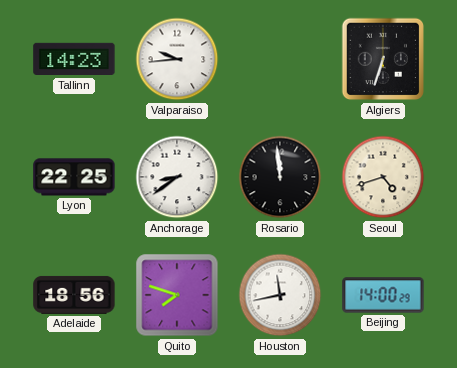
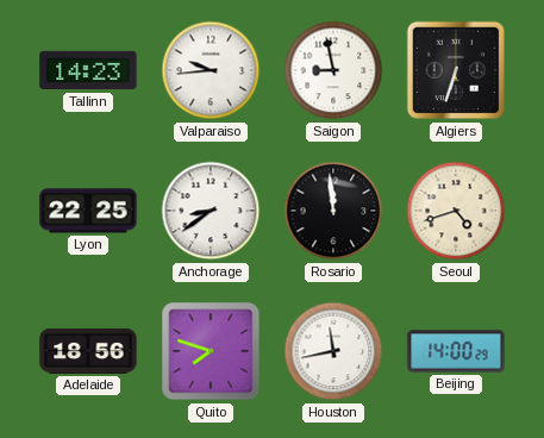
Saigon: none -> 8:58 (333, 70)
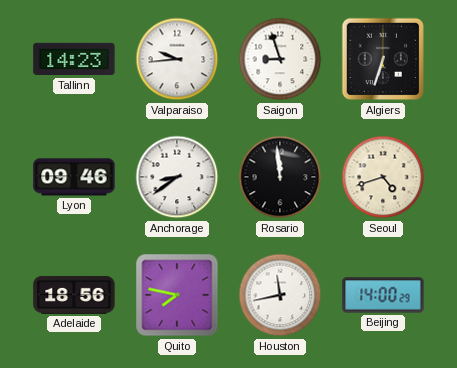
Saigon: 8:58 -> 8:57 (280, 59)
Lyon: 22:25 -> 09:46 (74, 177)
Quito: 7:48 -> 7:47 (177, 295)
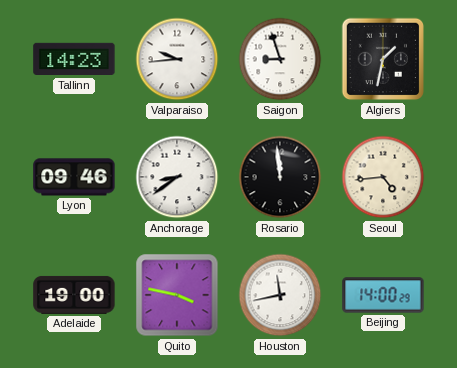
Algiers: 6:33 -> 1:32 (383, 59)
Seoul: 4:42 -> 4:44 (383, 177)
Adelaide: 18:56 -> 19:00 (74, 295)
Quito: 7:47 -> 3:47 (177, 295)
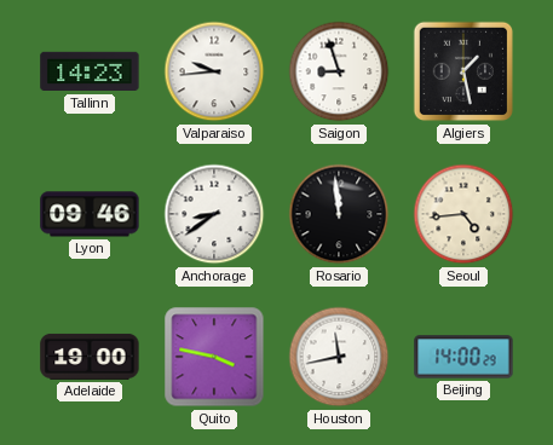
Algiers: 1:32 -> 1:28 (463, 71)
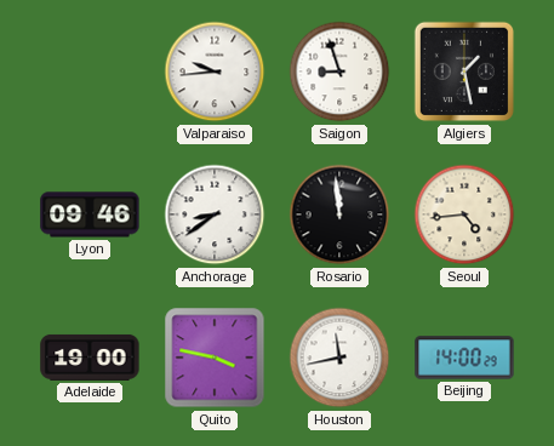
Tallinn: 14:23 -> none (90, 71)
